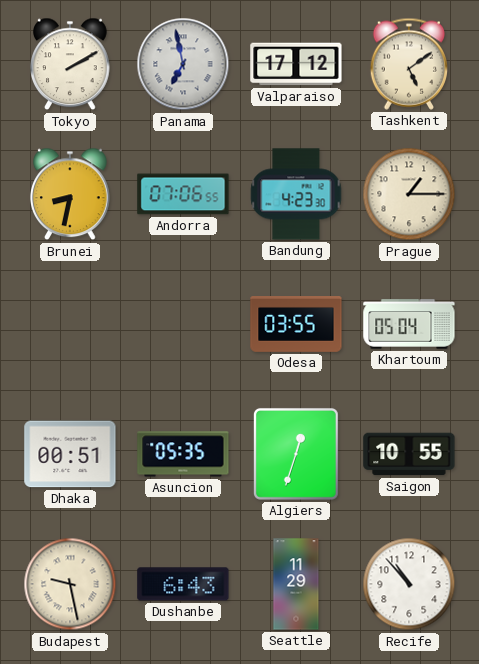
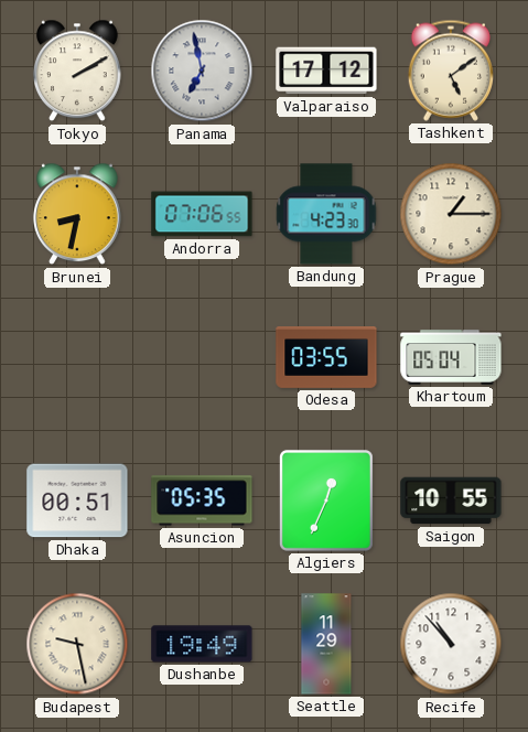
Algiers: 12:33 -> 12:34 (326, 500)
Dushanbe: 6:43 -> 19:49 (202, 644)
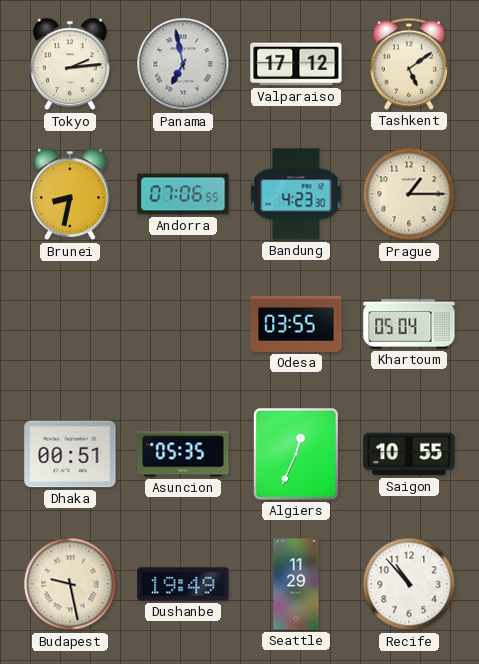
Tokyo: 2:10 -> 2:14 (71, 64)
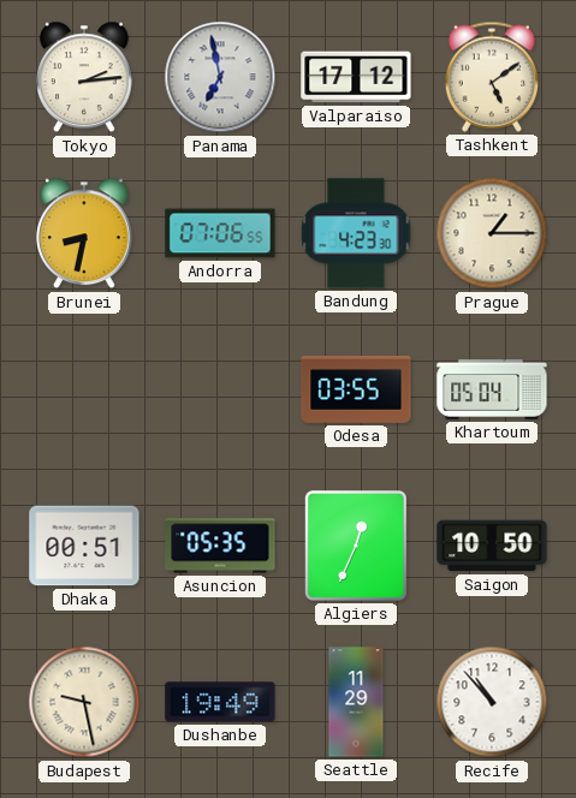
Saigon: 10:55 -> 10:50 (492, 546)
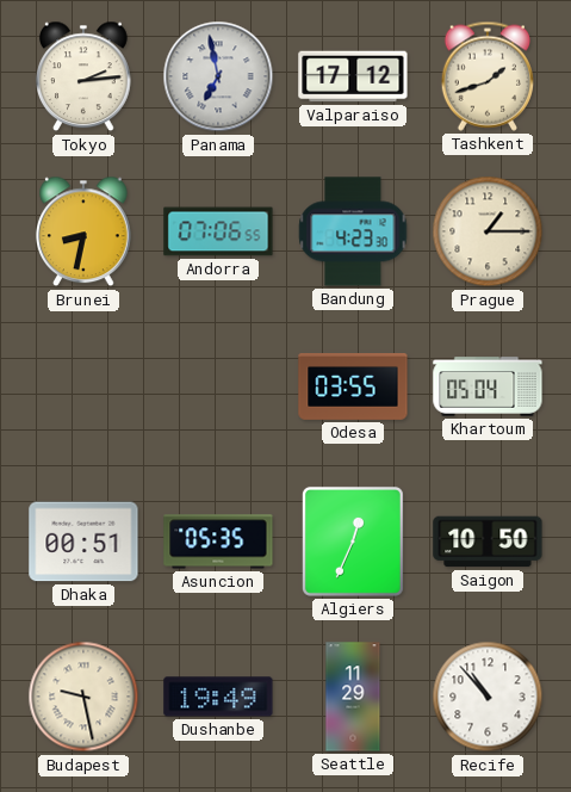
Tashkent: 5:09 -> 1:42 (486, 76)
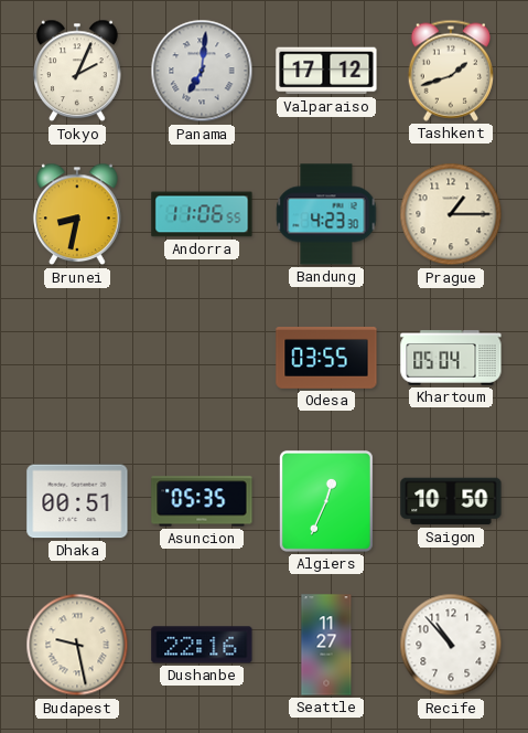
Tokyo: 2:14 -> 2:04 (78, 71)
Panama: 6:58 -> 7:01 (202, 71)
Andorra: 07:06 -> 11:06 (202, 214)
Dushanbe: 19:49 -> 22:16 (202, 645)
Seattle: 11:29 -> 11:27 (326, 645)
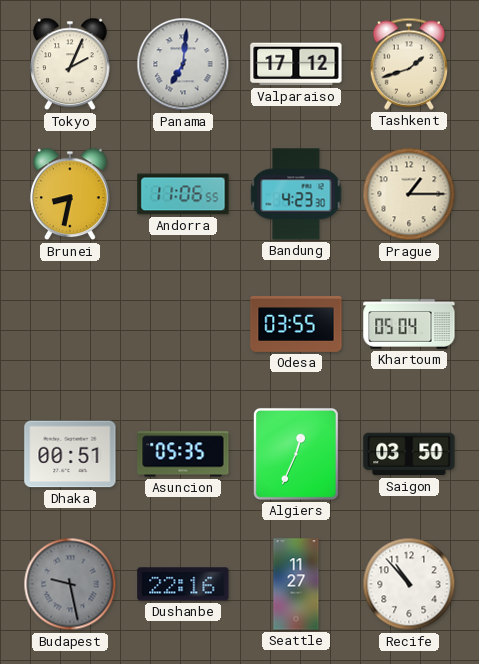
Saigon: 10:50 -> 03:50 (409, 454)
Budapest dial: cream -> grey (70, 584)
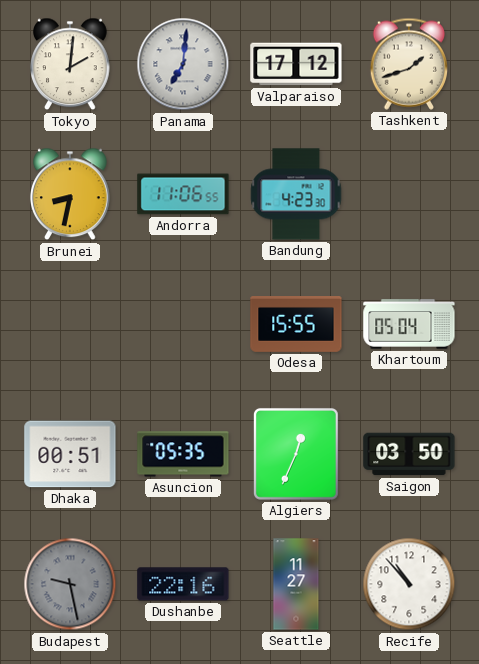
Tokyo: 2:04 -> 2:01 (71, 64)
Prague: 1:15 -> none (409, 194)
Odesa: 03:55 -> 15:55 (296, 325)
